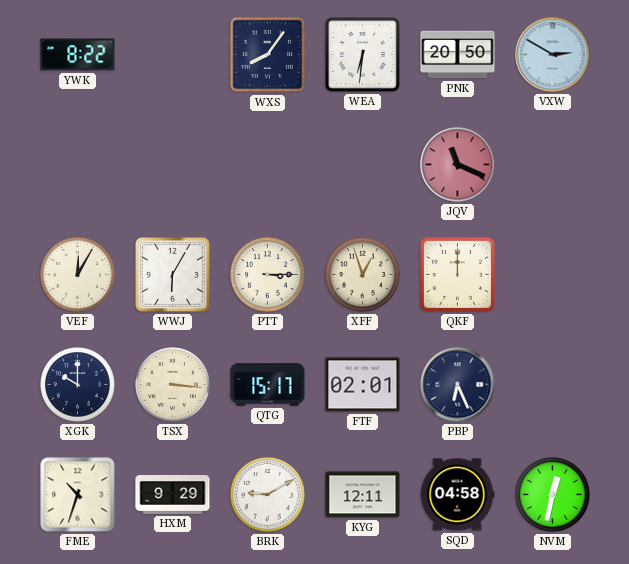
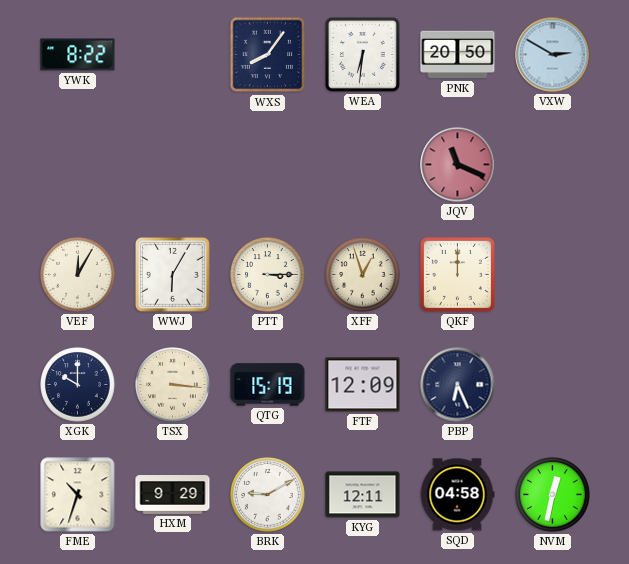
QTG: 15:17 -> 15:19 (268, 385)
FTF: 02:01 -> 12:09 (363, 385)
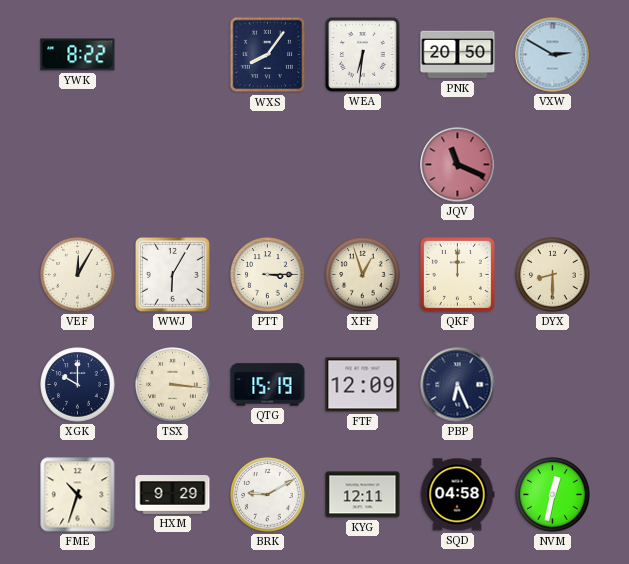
DYX: none -> 8:30 (553, 275)
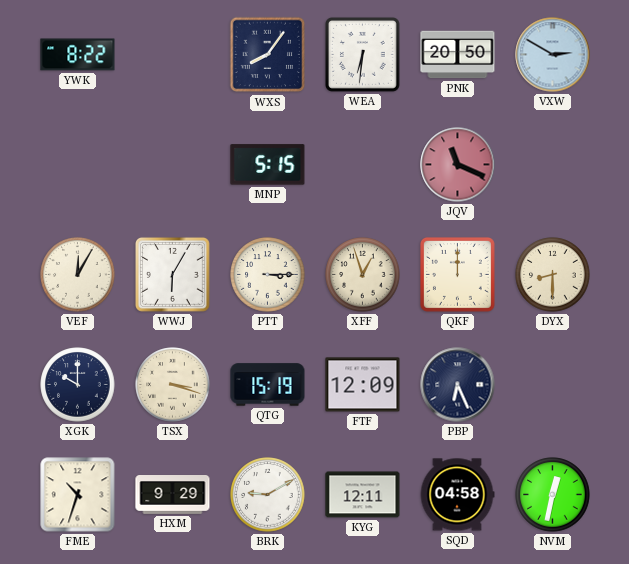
MNP: none -> 5:15 (268, 165)
TSX: 3:16 -> 3:18 (173, 385)
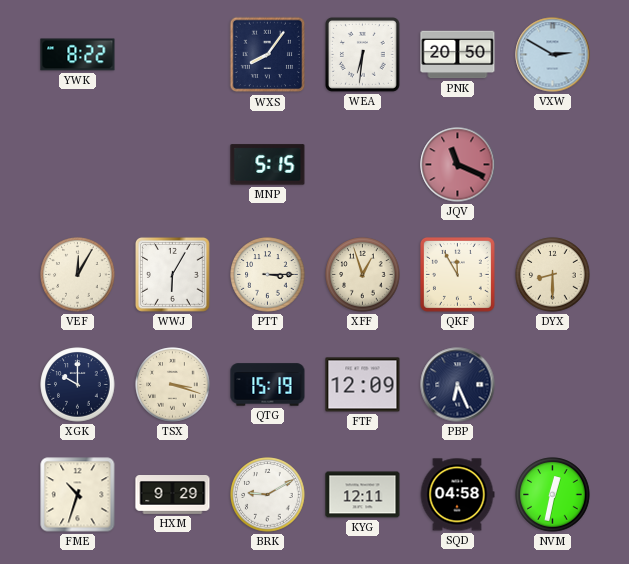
QKF: 12:00 -> 11:55 (457, 274)
